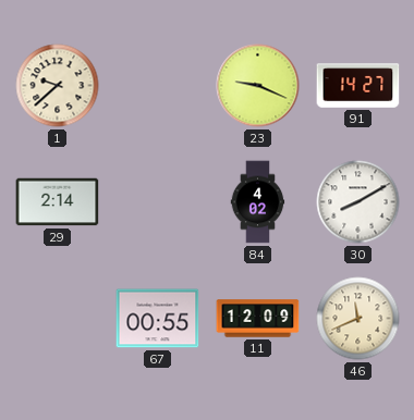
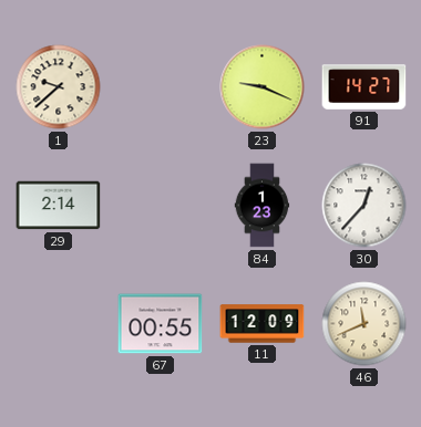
84: 4:02 -> 1:23 (263, 206)
30: 8:10 -> 12:37 (364, 206)
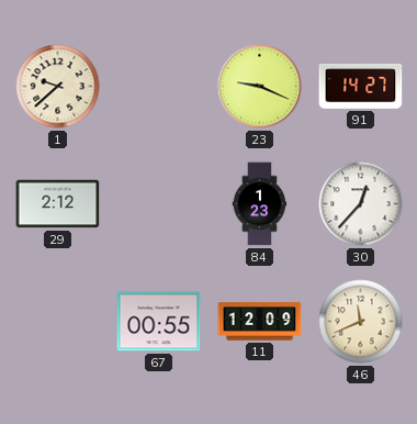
29: 2:14 -> 2:12 (58, 204)
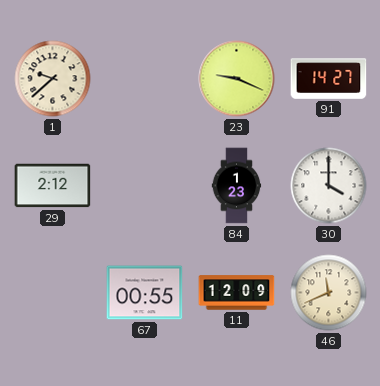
30: 12:37 -> 4:00 (329, 186)
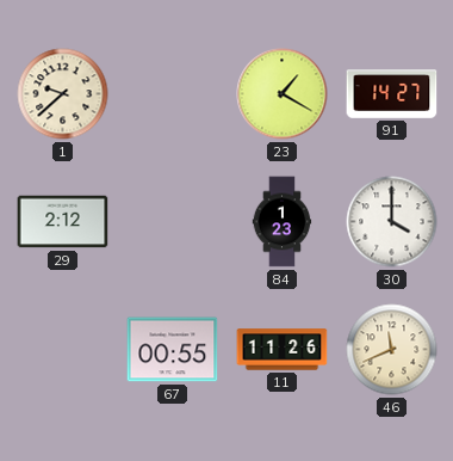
23: 9:19 -> 1:20 (283, 94)
11: 12:09 -> 11:26 (283, 350)
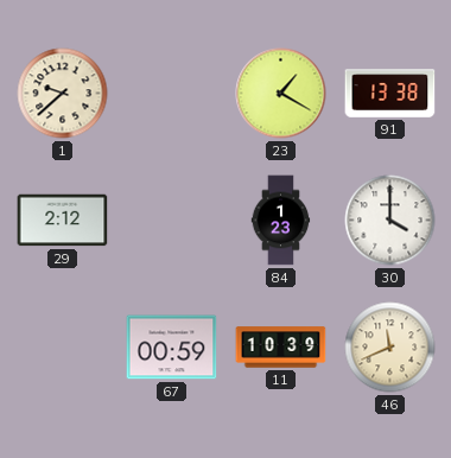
91: 14:27 -> 13:38 (390, 94)
67: 00:55 -> 00:59 (172, 348)
11: 11:26 -> 10:39 (281, 348)
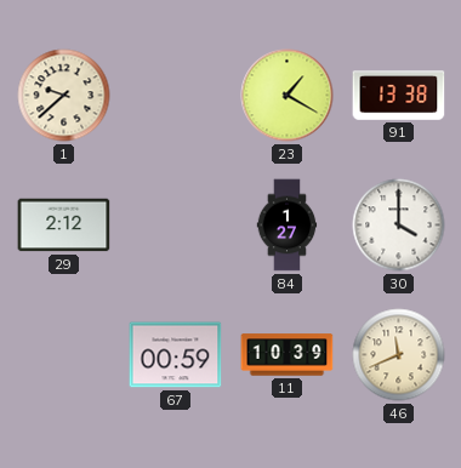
84: 1:23 -> 1:27 (288, 226)
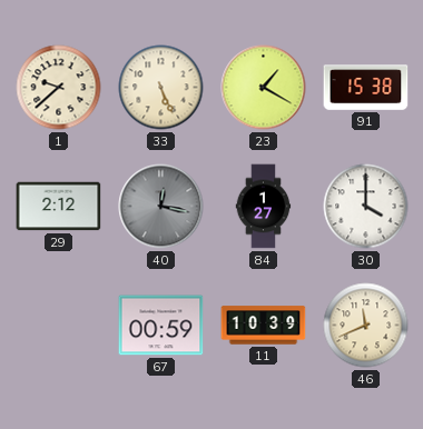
33: none -> 5:26 (161, 88)
91: 13:38 -> 15:38 (366, 88)
40: none -> 12:17 (161, 207)
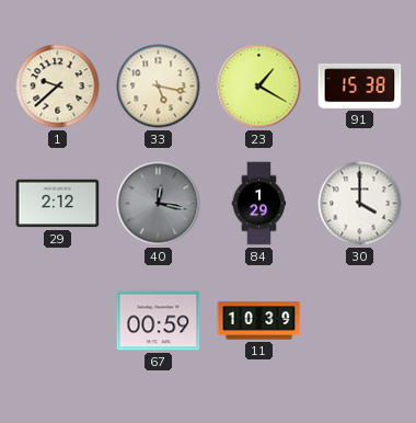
33: 5:26 -> 5:17 (159, 87)
84: 1:27 -> 1:29 (259, 204)
46: 11:41 -> none (366, 326)
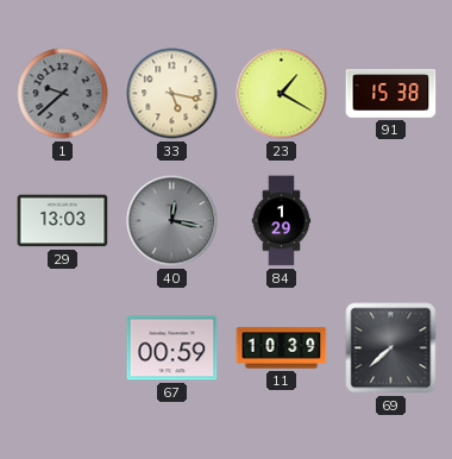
1 dial: cream -> grey (63, 94)
29: 2:12 -> 13:03 (63, 221)
30: 4:00 -> none (360, 204)
69: none -> 7:38 (391, 348)
